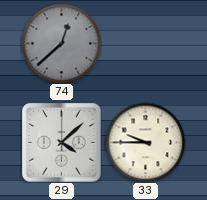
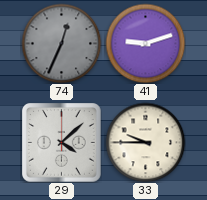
74: 12:38 -> 12:34 (61, 43)
41: none -> 9:12 (145, 43)
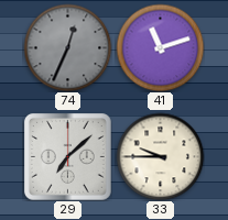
41: 9:12 -> 11:12 (160, 47)
29: 4:08 -> 7:08 (68, 157)
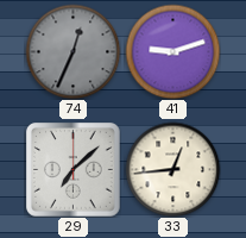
41: 11:12 -> 9:12 (172, 51)
33: 9:45 -> 12:44 (172, 169)
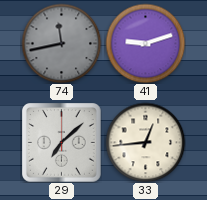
74: 12:34 -> 11:43 (61, 43)
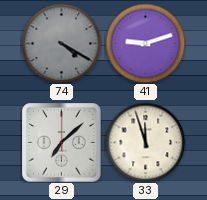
74: 11:43 -> 4:20 (61, 43)
33: 12:44 -> 11:57 (145, 142)
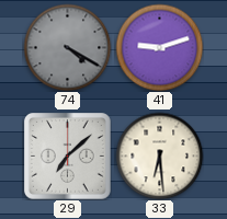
33: 11:57 -> 6:29 (159, 155)
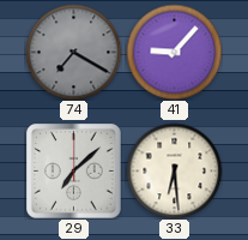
74: 4:20 -> 7:20 (73, 52)
41: 9:12 -> 9:07 (174, 52)
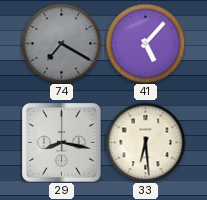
41: 9:07 -> 5:07 (145, 43)
29: 7:08 -> 8:17 (62, 143)
